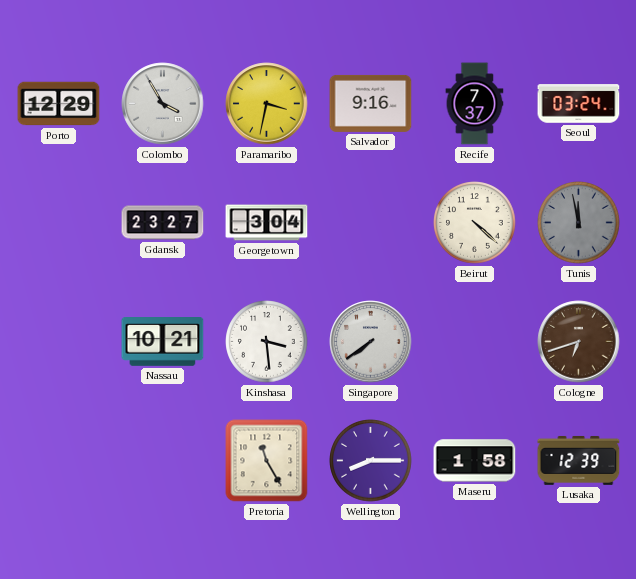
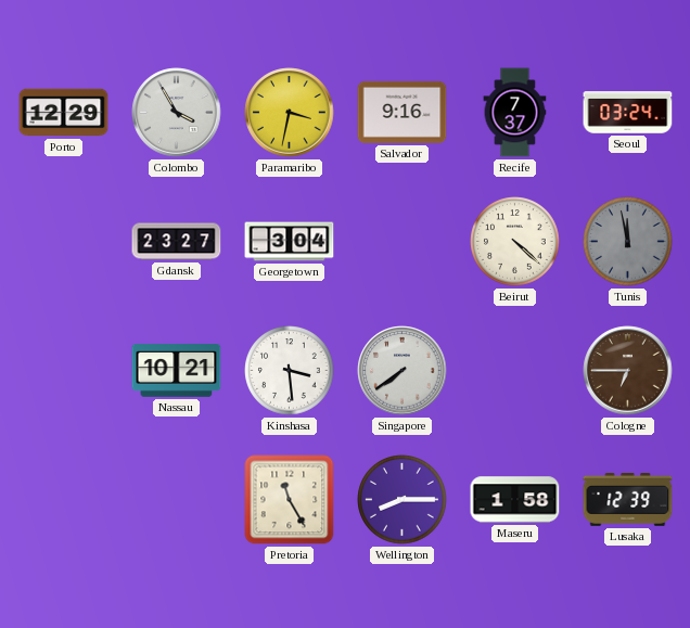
Cologne: 6:42 -> 6:45 (628, 371)
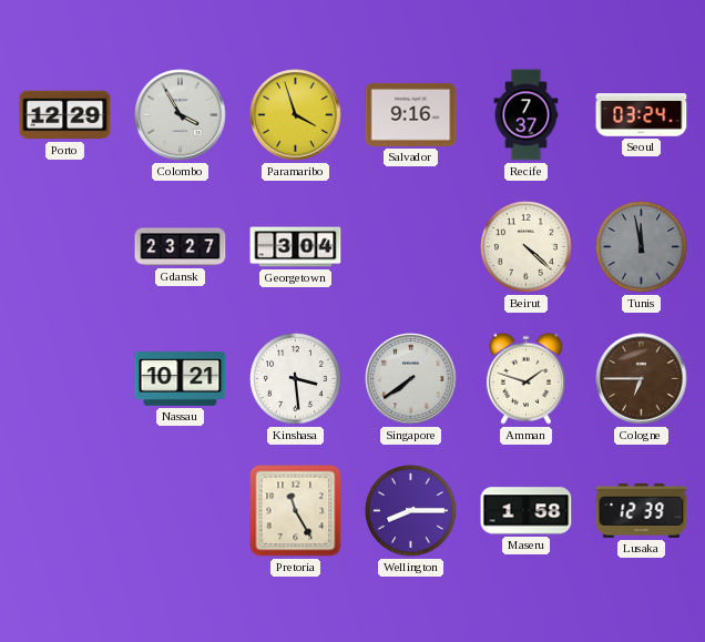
Paramaribo: 3:32 -> 3:57 (296, 115)
Amman: none -> 1:48 (525, 378)
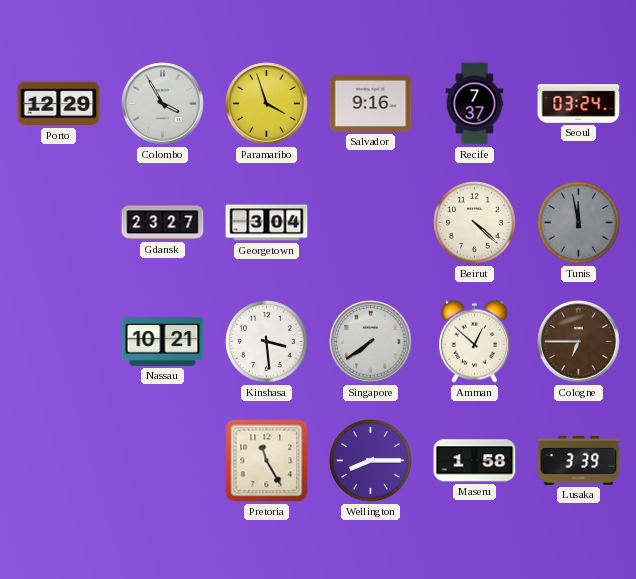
Amman: 1:48 -> 12:52 (474, 341)
Lusaka: 12:39 -> 3:39 (579, 460)
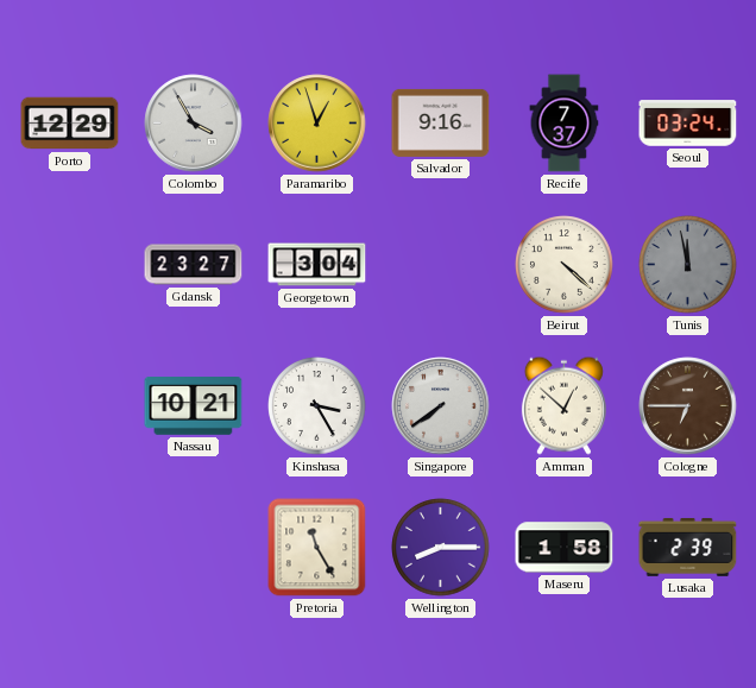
Paramaribo: 3:57 -> 12:57 (317, 124)
Kinshasa: 3:29 -> 3:25 (317, 406)
Lusaka: 3:39 -> 2:39 (688, 547)
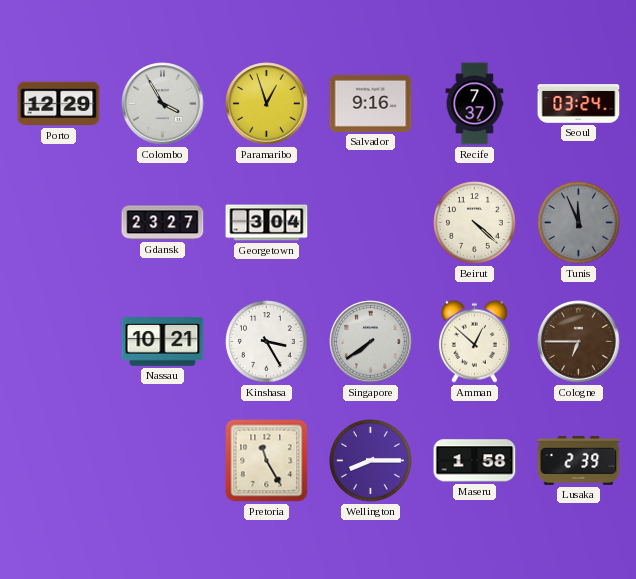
Tunis: 11:58 -> 11:56 (579, 223)
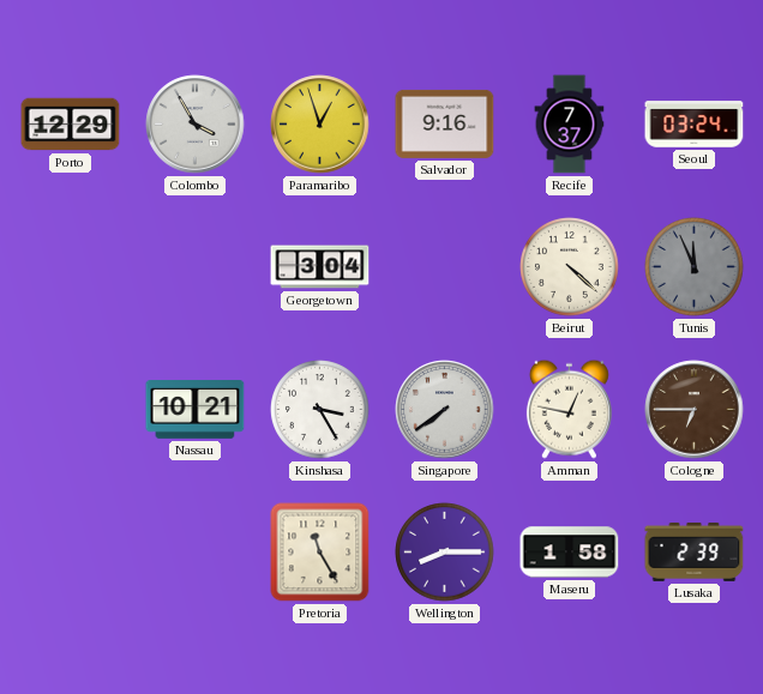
Gdansk: 23:27 -> none (163, 223)
Amman: 12:52 -> 12:47 (569, 409)
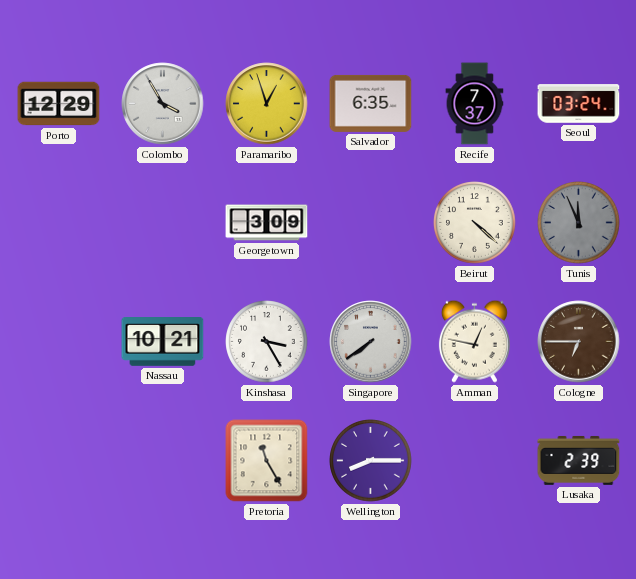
Salvador: 9:16 -> 6:35 (371, 103)
Georgetown: 3:04 -> 3:09 (267, 223)
Maseru: 1:58 -> none (570, 553)
